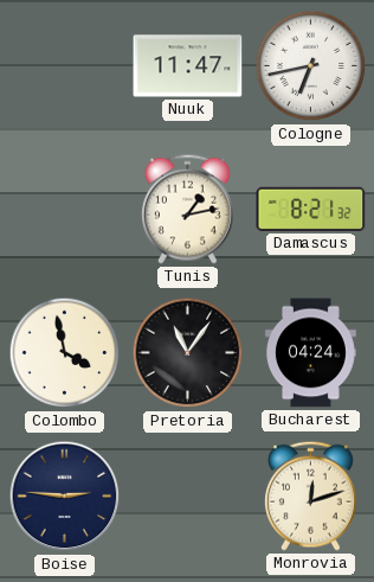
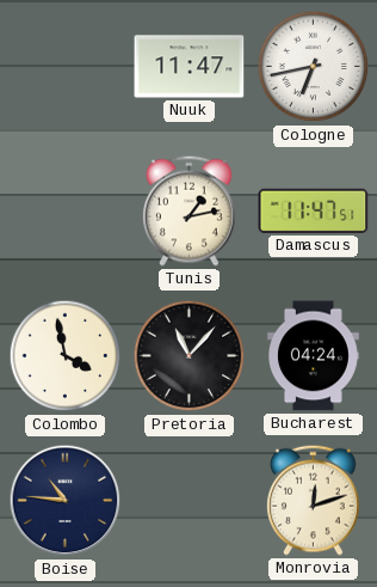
Damascus: 8:21 -> 11:47 (314, 210)
Pretoria: 11:06 -> 11:07 (190, 356)
Boise: 2:46 -> 10:46 (66, 501)
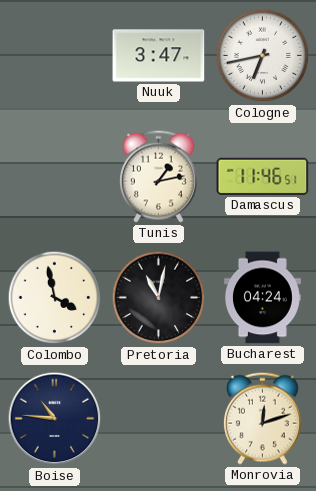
Nuuk: 11:47 -> 3:47 (159, 56)
Damascus: 11:47 -> 11:46 (263, 176)
Pretoria: 11:07 -> 11:02 (159, 298)
